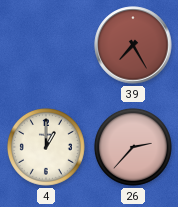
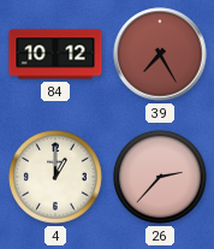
84: none -> 10:12 (55, 54)
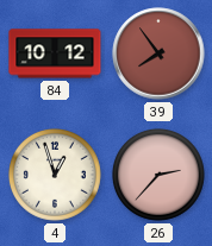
39: 7:25 -> 7:54 (158, 53)
4: 1:00 -> 12:57 (55, 175)
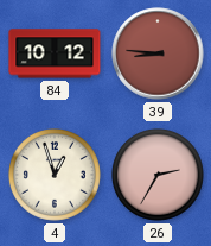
39: 7:54 -> 8:46 (158, 53)
26: 2:37 -> 2:35 (158, 175)
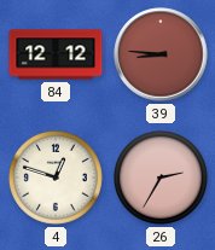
84: 10:12 -> 12:12 (56, 54)
4: 12:57 -> 12:48 (56, 178)
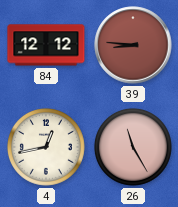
4: 12:48 -> 12:43 (46, 147)
26: 2:35 -> 11:25 (133, 147)
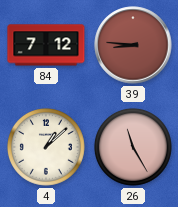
84: 12:12 -> 7:12 (46, 45)
4: 12:43 -> 1:08 (46, 147)
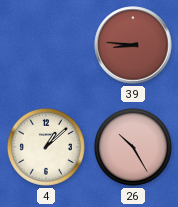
84: 7:12 -> none (46, 45)
26: 11:25 -> 10:25 (133, 147)
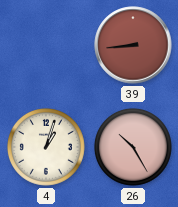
39: 8:46 -> 8:44 (133, 45)
4: 1:08 -> 1:03 (46, 147)
